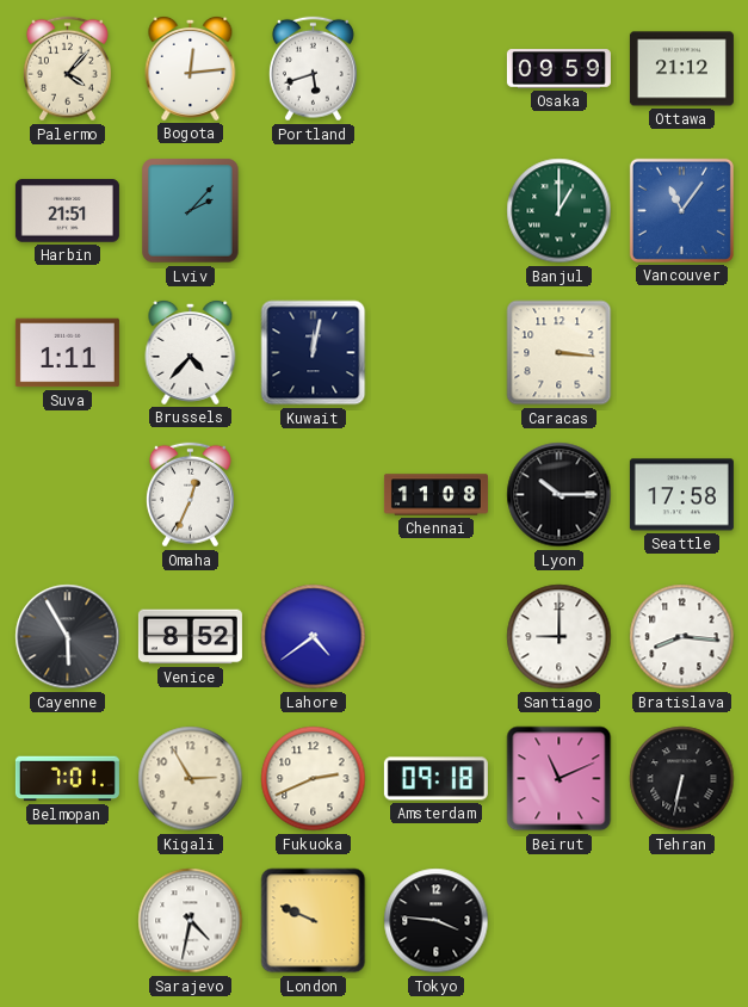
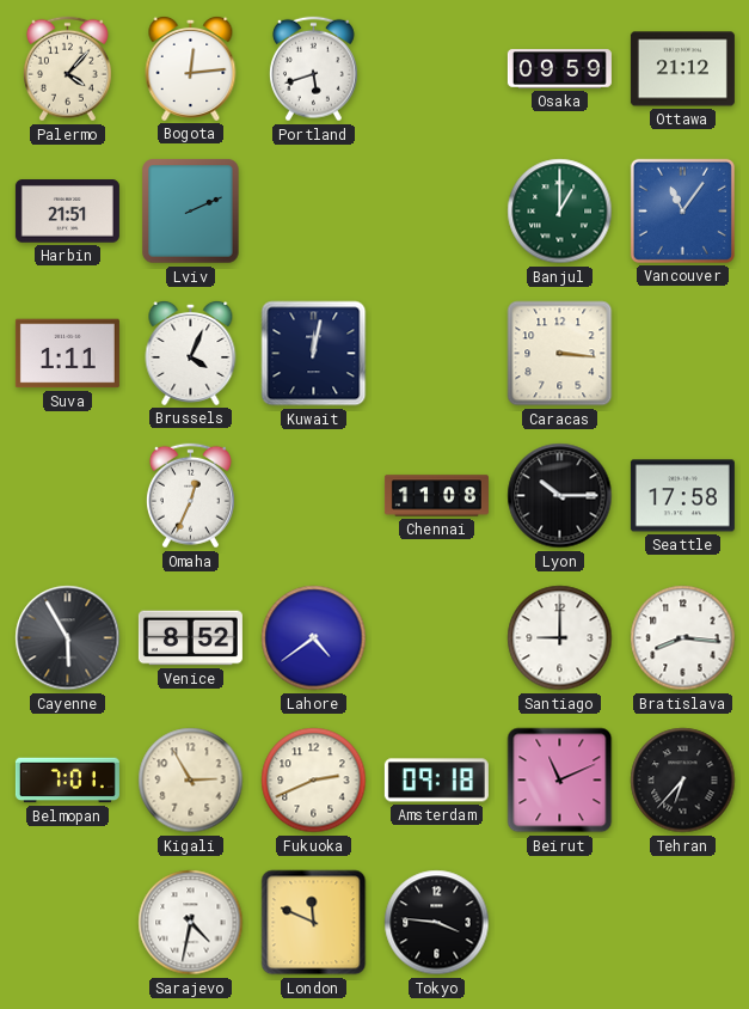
Lviv: 2:07 -> 2:11 (191, 212)
Brussels: 4:37 -> 4:04 (191, 353)
Tehran: 6:32 -> 6:37 (683, 781)
London: 9:49 -> 11:49 (314, 923)
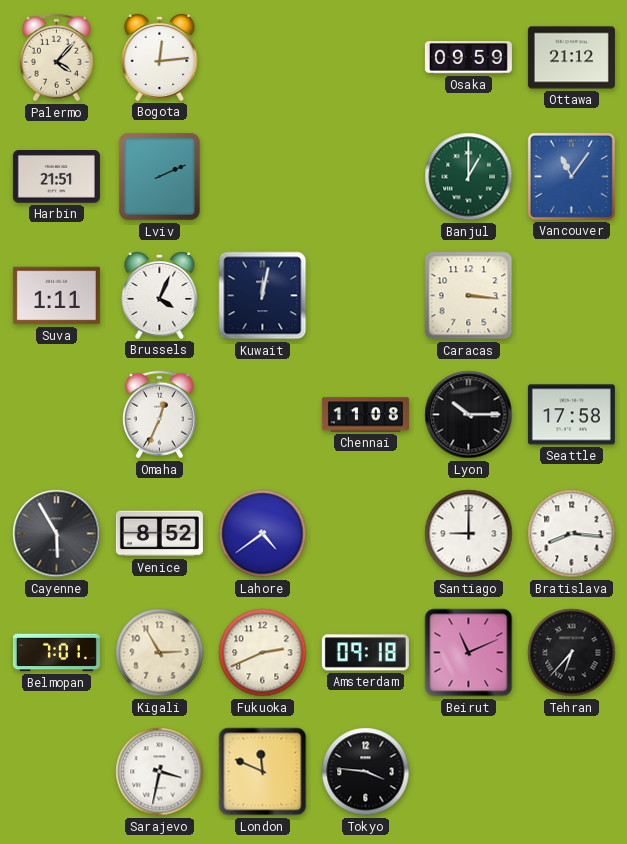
Portland: 5:42 -> none (313, 69)
Sarajevo: 4:32 -> 3:32 (160, 772)
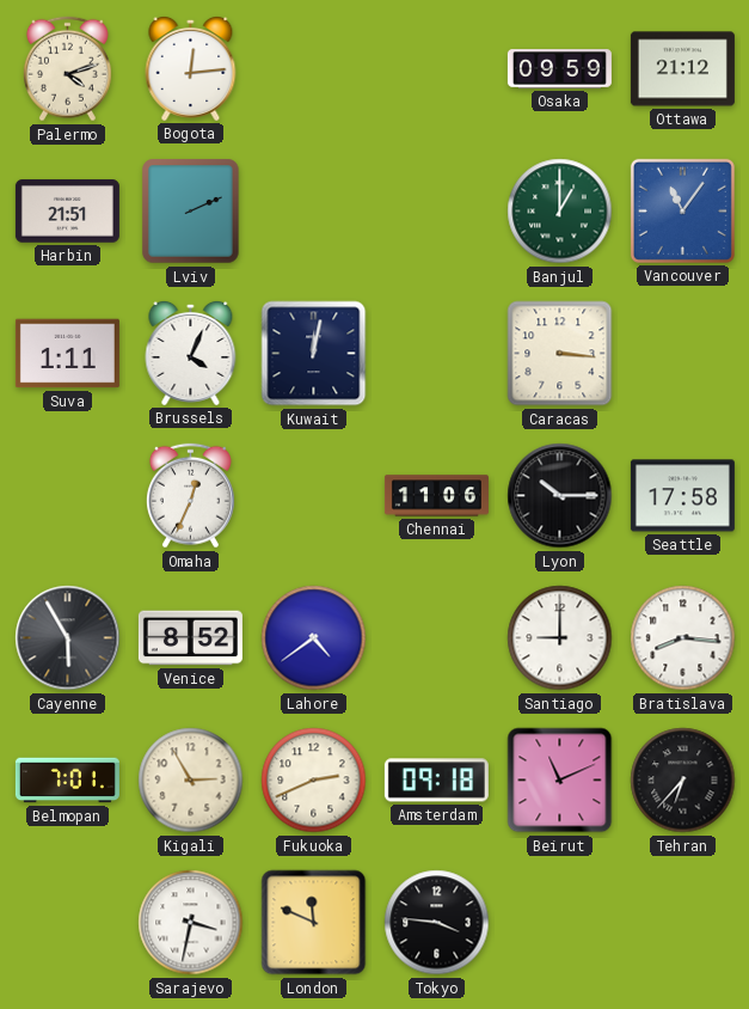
Palermo: 4:07 -> 4:12 (67, 69)
Chennai: 11:08 -> 11:06 (436, 496)
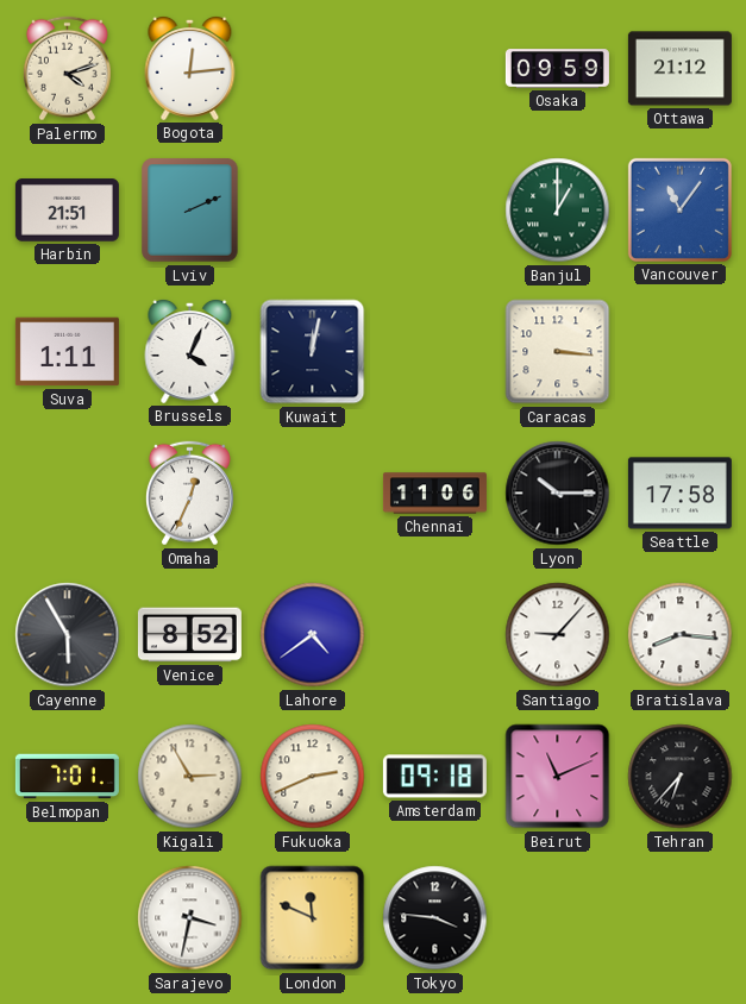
Santiago: 9:00 -> 9:07 (558, 635)
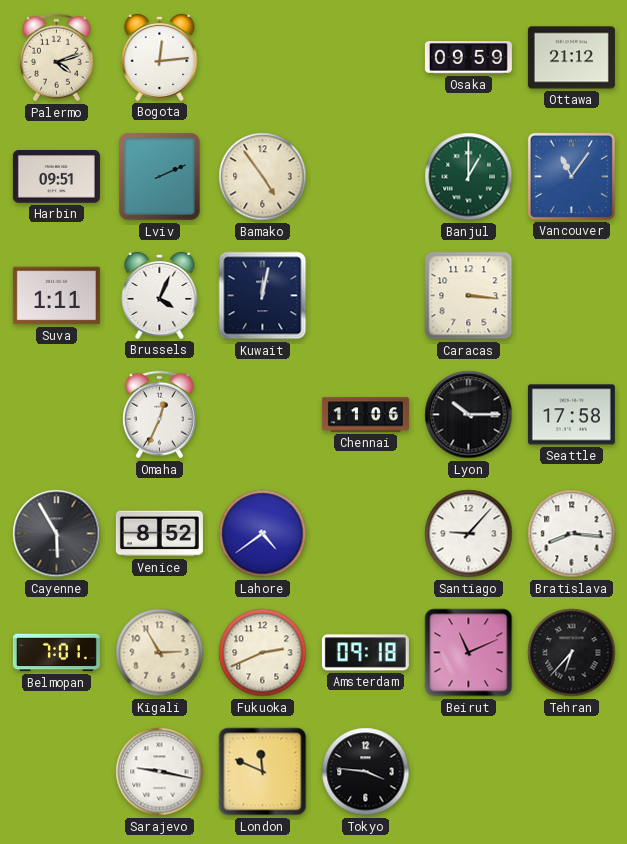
Harbin: 21:51 -> 09:51 (56, 177)
Bamako: none -> 4:54 (263, 177)
Sarajevo: 3:32 -> 9:17 (160, 772)
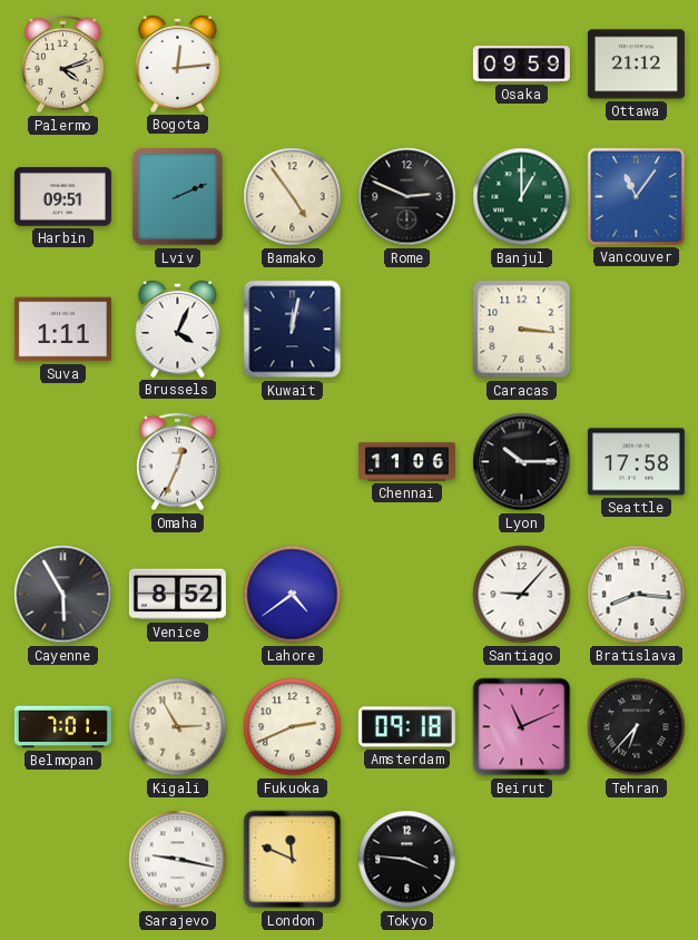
Rome: none -> 2:49 (407, 197)
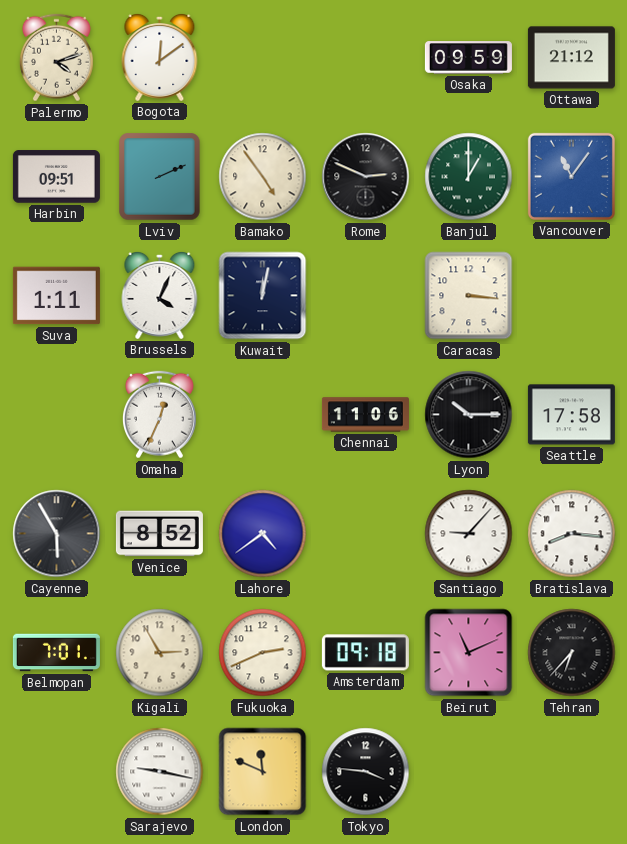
Bogota: 12:14 -> 12:09 (160, 57)
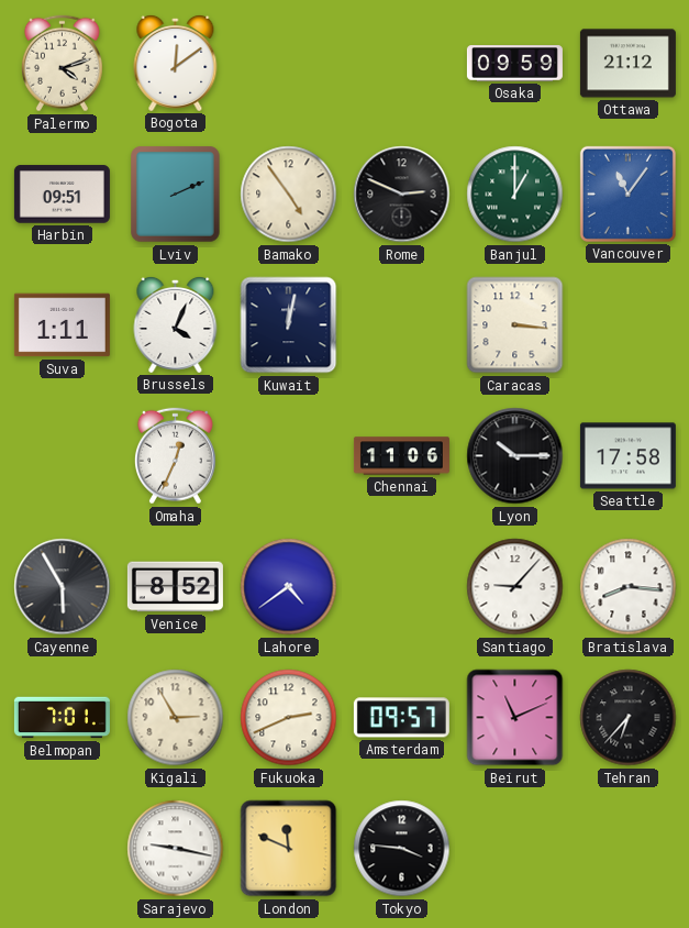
Amsterdam: 09:18 -> 09:57 (401, 718)
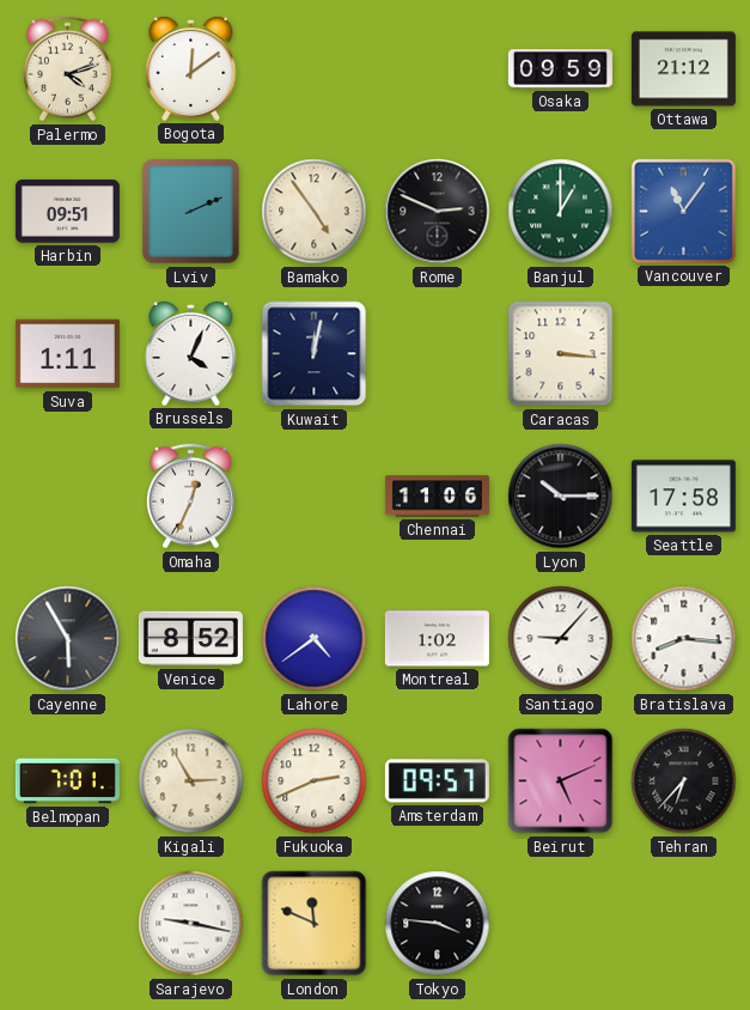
Montreal: none -> 1:02 (437, 639)
Beirut: 11:11 -> 5:11 (561, 781)
